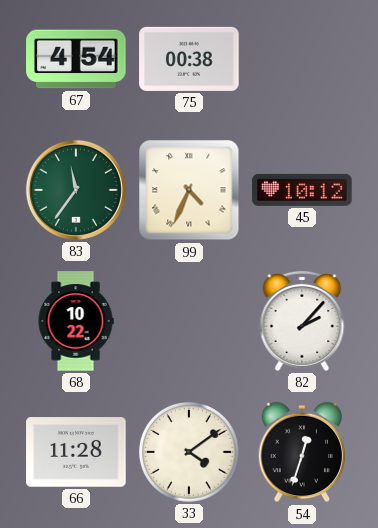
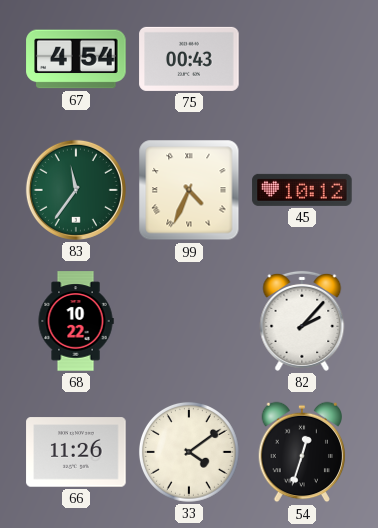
75: 00:38 -> 00:43 (189, 59)
66: 11:28 -> 11:26 (76, 452)
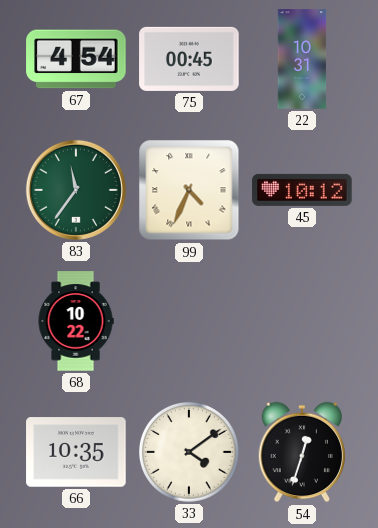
75: 00:43 -> 00:45 (189, 59)
22: none -> 10:31 (302, 59)
82: 2:07 -> none (302, 321)
66: 11:26 -> 10:35 (76, 452)
